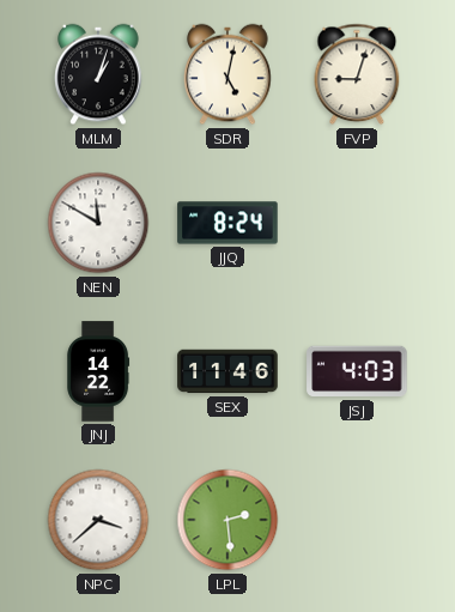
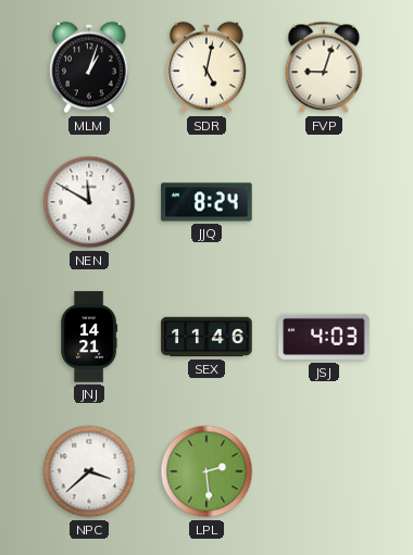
JNJ: 14:22 -> 14:21 (89, 337)
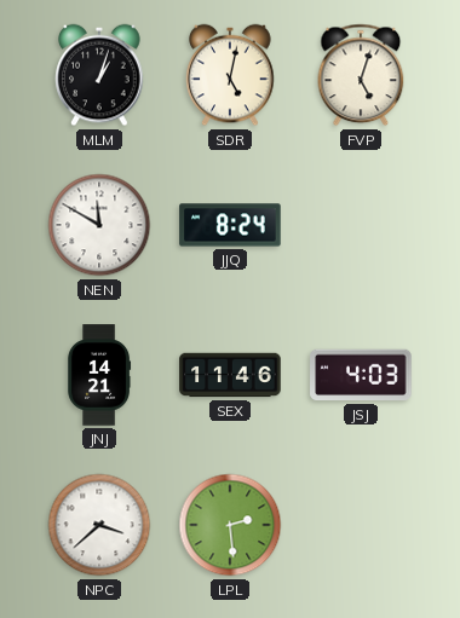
FVP: 9:03 -> 5:03 (361, 75)
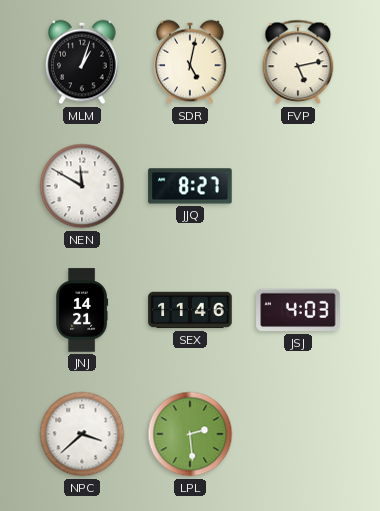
FVP: 5:03 -> 5:13 (298, 62)
JJQ: 8:24 -> 8:27 (190, 186)
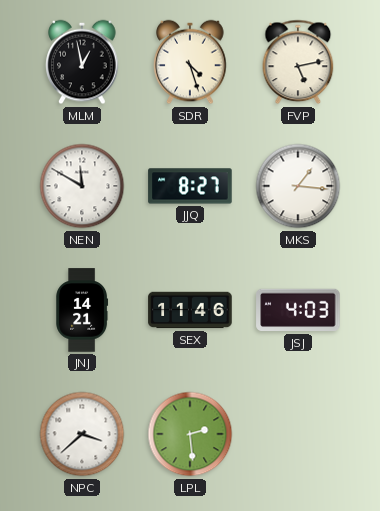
MLM: 1:03 -> 12:58 (82, 62)
SDR: 5:02 -> 4:27 (190, 62)
MKS: none -> 1:16 (298, 186)
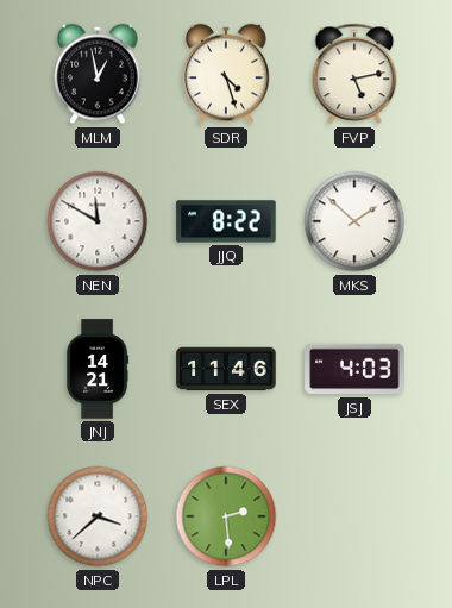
JJQ: 8:27 -> 8:22 (226, 221)
MKS: 1:16 -> 1:52 (354, 221)
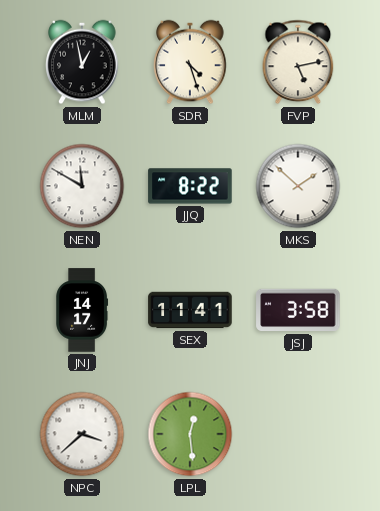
JNJ: 14:21 -> 14:17 (82, 310)
SEX: 11:46 -> 11:41 (190, 310)
JSJ: 4:03 -> 3:58 (298, 310)
LPL: 2:29 -> 12:29 (190, 434)
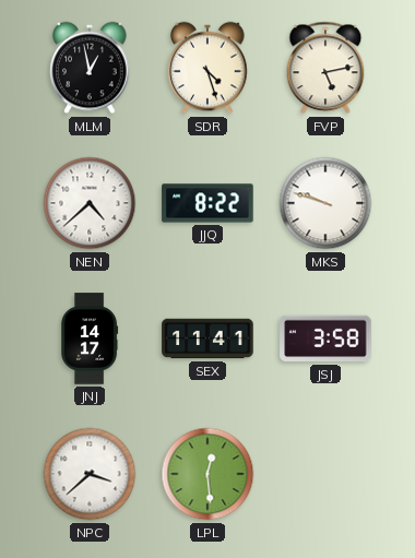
NEN: 11:50 -> 4:38 (90, 203)
MKS: 1:52 -> 9:48 (325, 203)
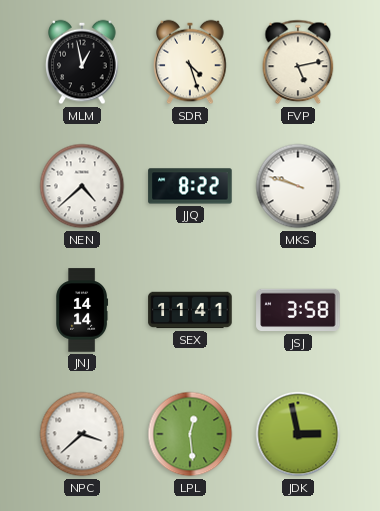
JNJ: 14:17 -> 14:14 (82, 310)
JDK: none -> 2:58 (298, 434)
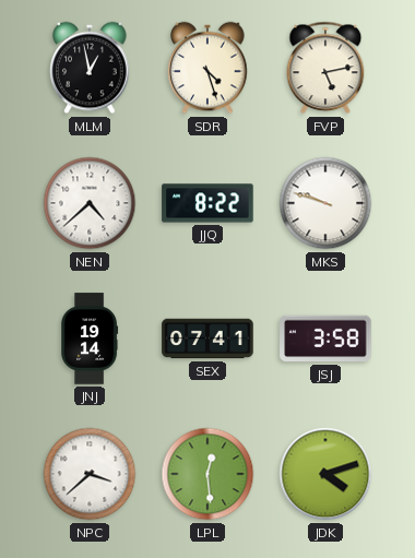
JNJ: 14:14 -> 19:14 (90, 339)
SEX: 11:41 -> 07:41 (207, 339)
JDK: 2:58 -> 4:12 (325, 474)
